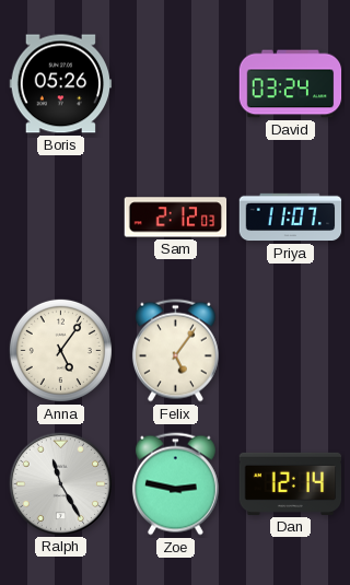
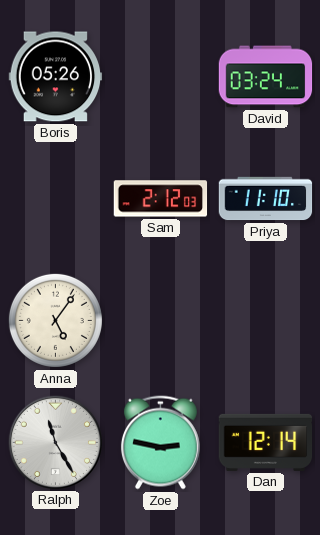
Priya: 11:07 -> 11:10 (266, 199)
Felix: 5:06 -> none (175, 351)
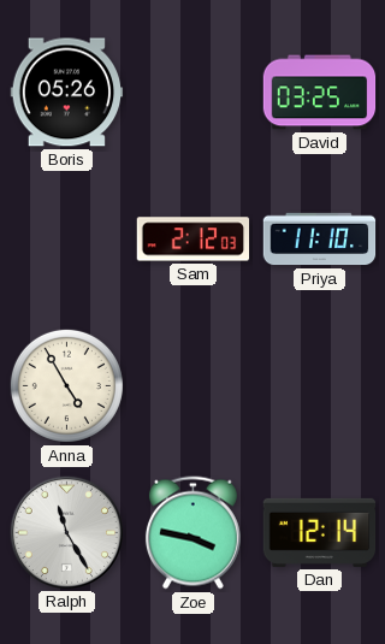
David: 03:24 -> 03:25 (320, 93)
Anna: 5:06 -> 4:55 (66, 385)
Zoe: 2:47 -> 3:47 (192, 533)
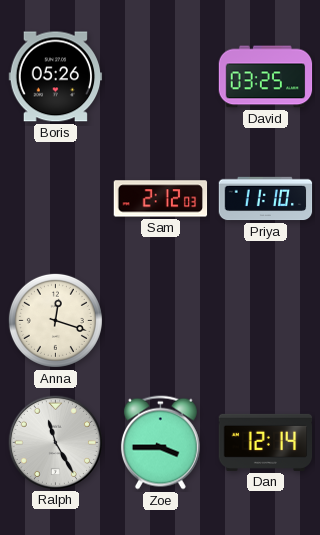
Anna: 4:55 -> 12:18 (55, 320)
Zoe: 3:47 -> 3:45 (160, 443)
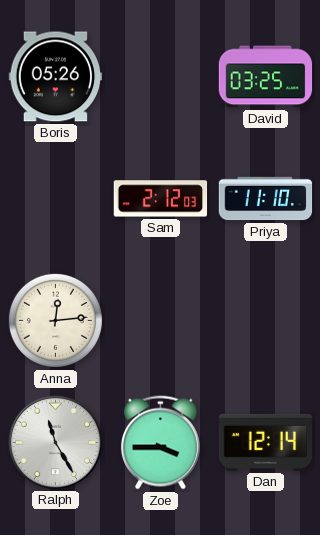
Anna: 12:18 -> 12:14 (55, 320)
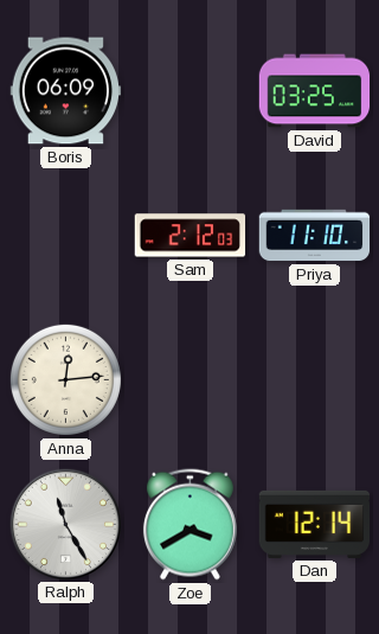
Boris: 05:26 -> 06:09 (66, 91)
Zoe: 3:45 -> 3:40 (189, 525)
